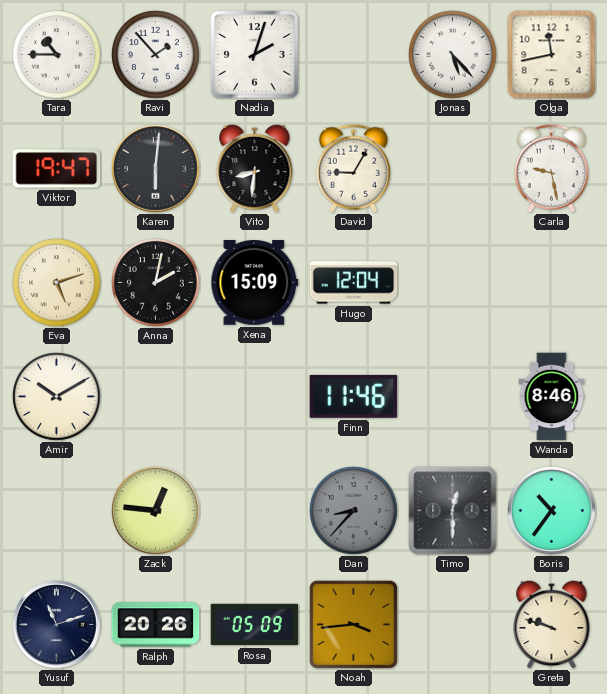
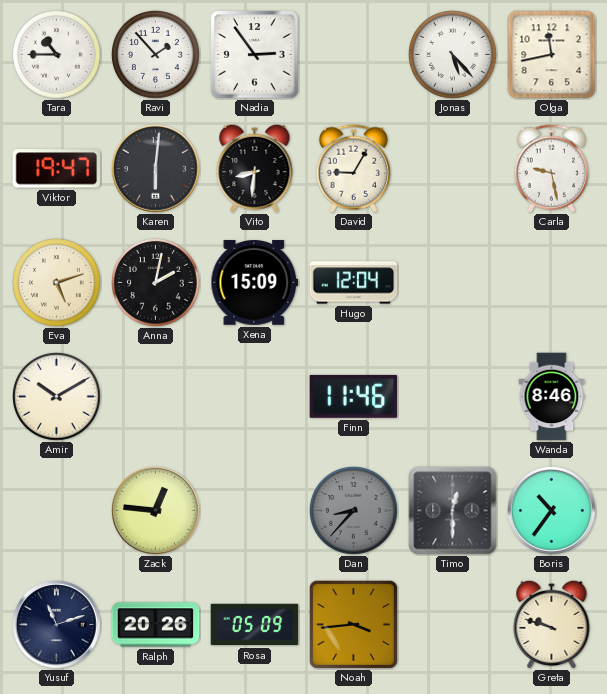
Nadia: 2:03 -> 2:54 (255, 55)
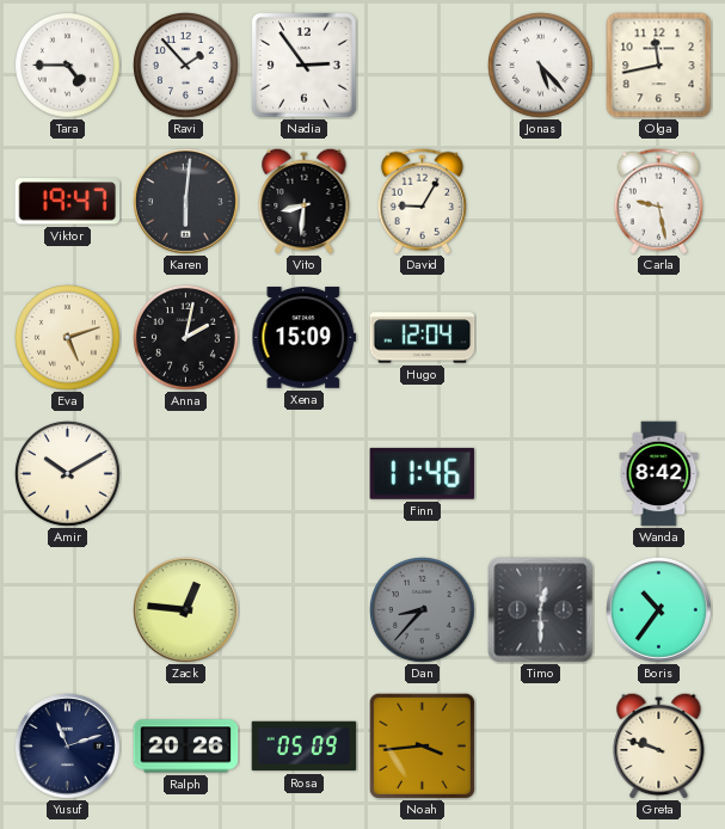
Tara: 10:45 -> 4:45 (68, 66)
Wanda: 8:46 -> 8:42 (659, 474)
